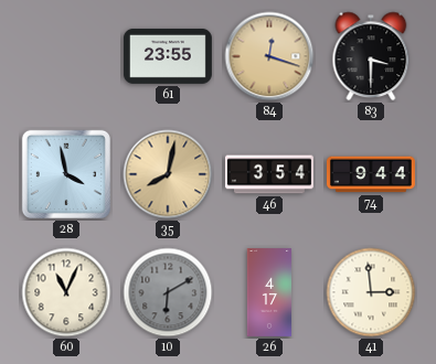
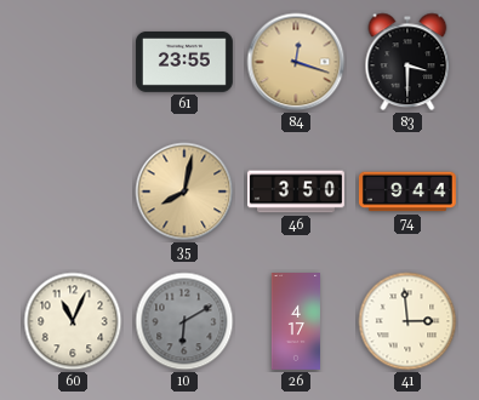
28: 3:58 -> none (66, 174)
46: 3:54 -> 3:50 (296, 192)
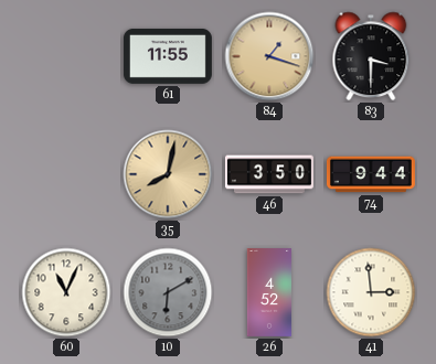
61: 23:55 -> 11:55 (168, 56)
84: 12:18 -> 1:18 (269, 56)
26: 4:17 -> 4:52 (268, 293)
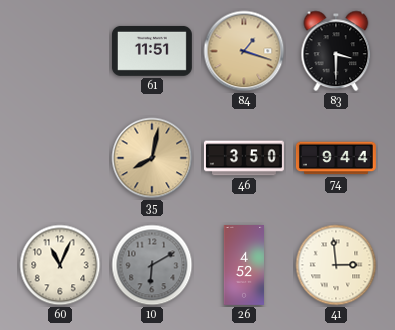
61: 11:55 -> 11:51 (152, 51)
